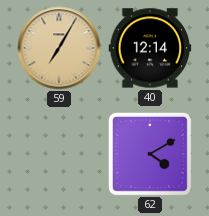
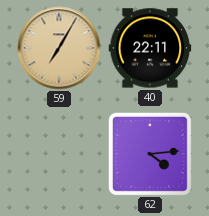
40: 12:14 -> 22:11 (150, 48)
62: 4:10 -> 4:14 (150, 154)
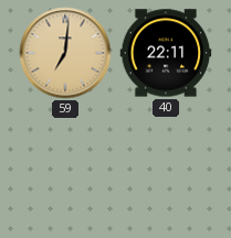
59: 7:05 -> 7:01 (65, 53)
62: 4:14 -> none (150, 154)
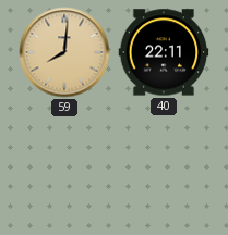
59: 7:01 -> 8:01 (64, 52)
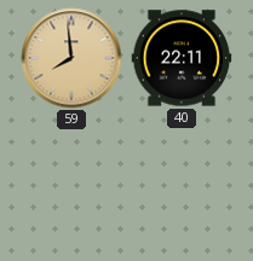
59: 8:01 -> 7:59 (71, 58)
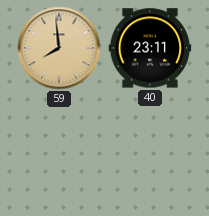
40: 22:11 -> 23:11 (150, 48)
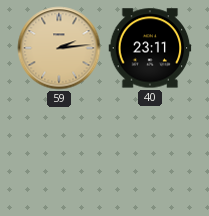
59: 7:59 -> 2:14 (59, 48)
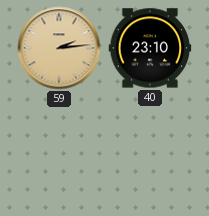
40: 23:11 -> 23:10 (150, 48)
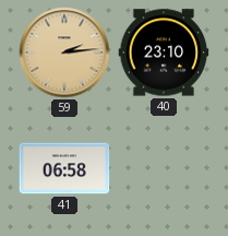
41: none -> 06:58 (64, 168)
